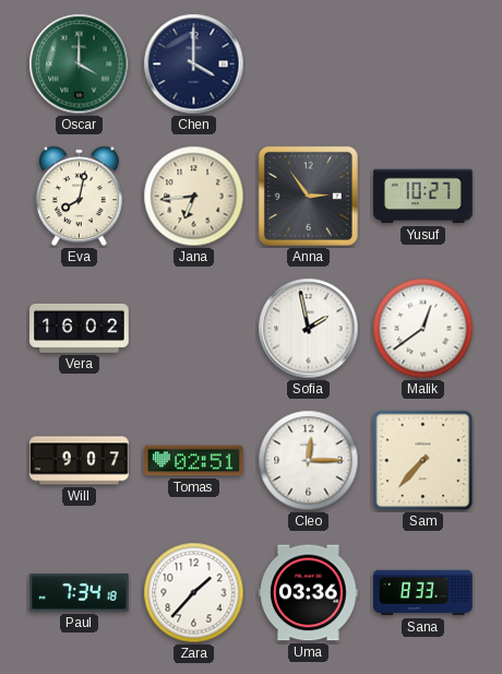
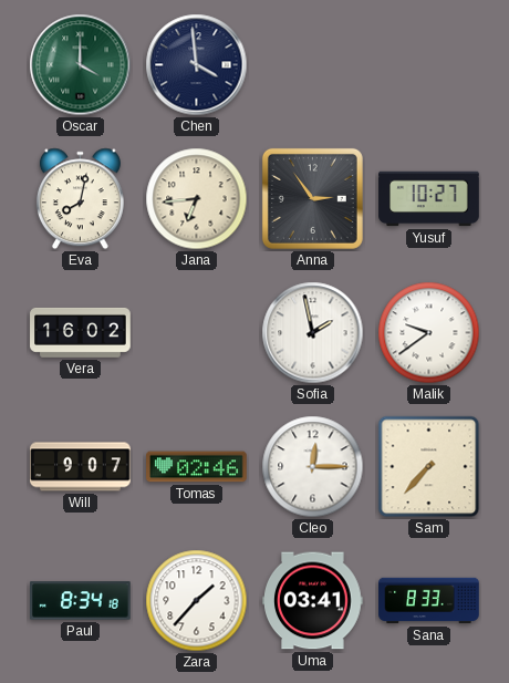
Chen: 4:00 -> 3:59 (197, 65)
Malik: 12:39 -> 9:39 (429, 333)
Tomas: 02:51 -> 02:46 (197, 467)
Paul: 7:34 -> 8:34 (81, 601)
Uma: 03:36 -> 03:41 (313, 601)
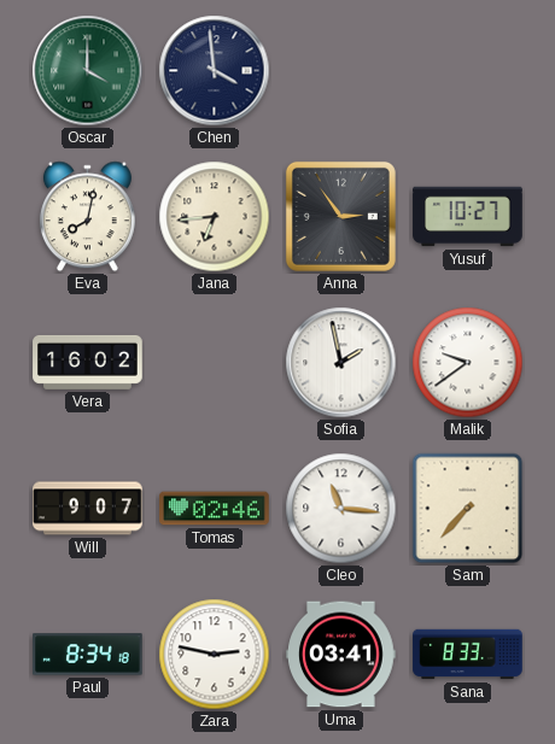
Cleo: 12:15 -> 11:16 (341, 509)
Zara: 1:37 -> 2:47 (215, 655)
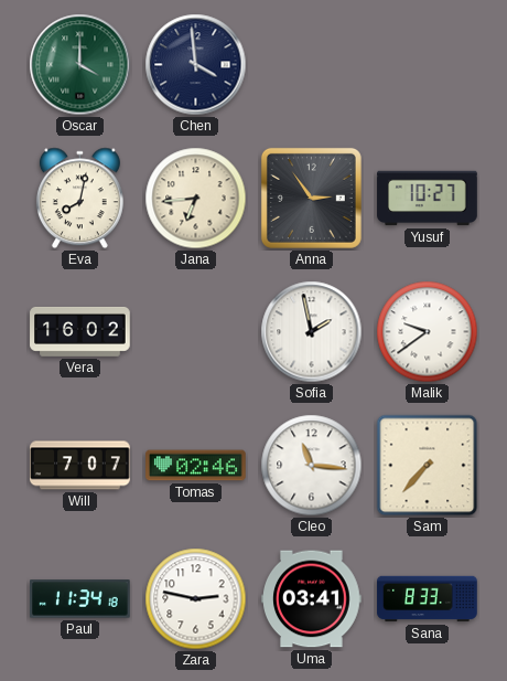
Will: 9:07 -> 7:07 (80, 466)
Paul: 8:34 -> 11:34 (80, 599)
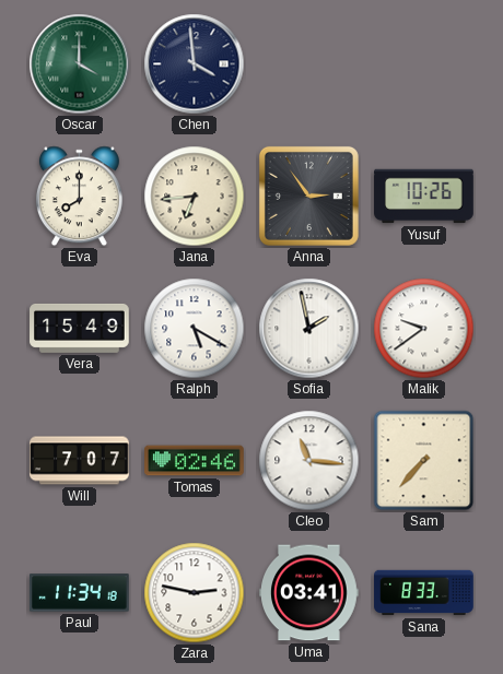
Eva: 8:02 -> 8:00 (79, 197)
Yusuf: 10:27 -> 10:26 (424, 197)
Vera: 16:02 -> 15:49 (80, 328)
Ralph: none -> 5:20 (195, 329)
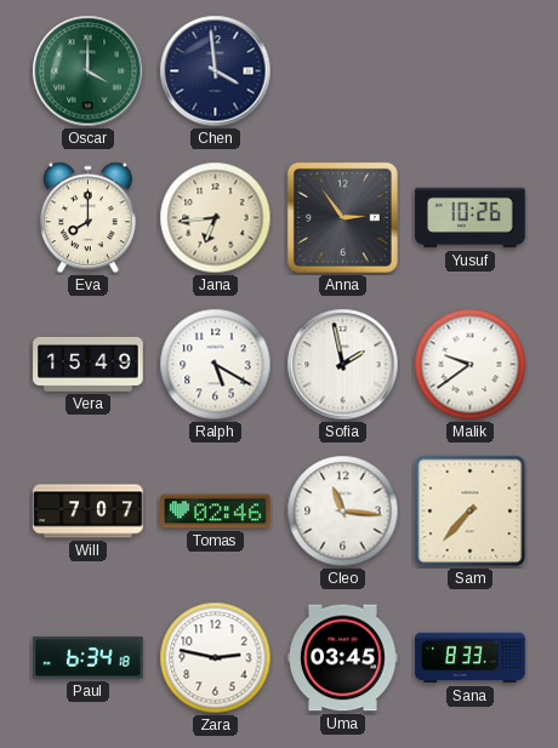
Paul: 11:34 -> 6:34 (89, 658)
Uma: 03:41 -> 03:45 (343, 658)
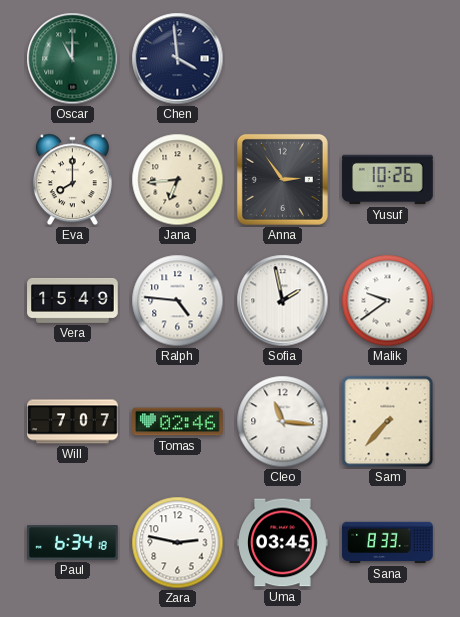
Oscar: 4:00 -> 11:00 (73, 59)
Ralph: 5:20 -> 4:46 (178, 301)
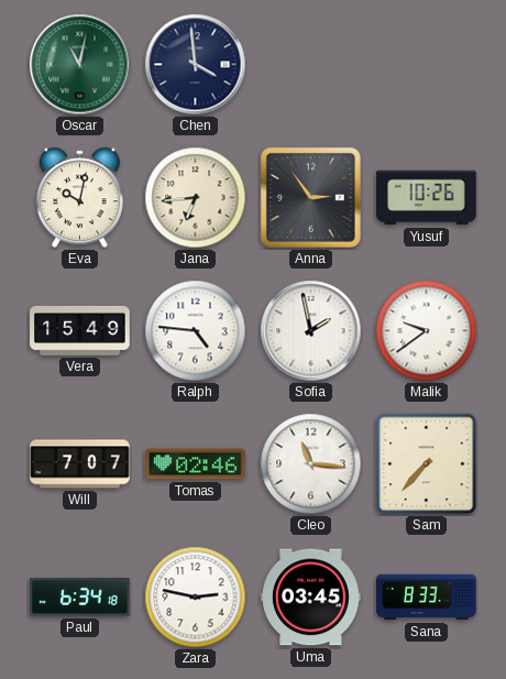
Oscar: 11:00 -> 11:02 (80, 65)
Eva: 8:00 -> 10:02 (79, 198)
